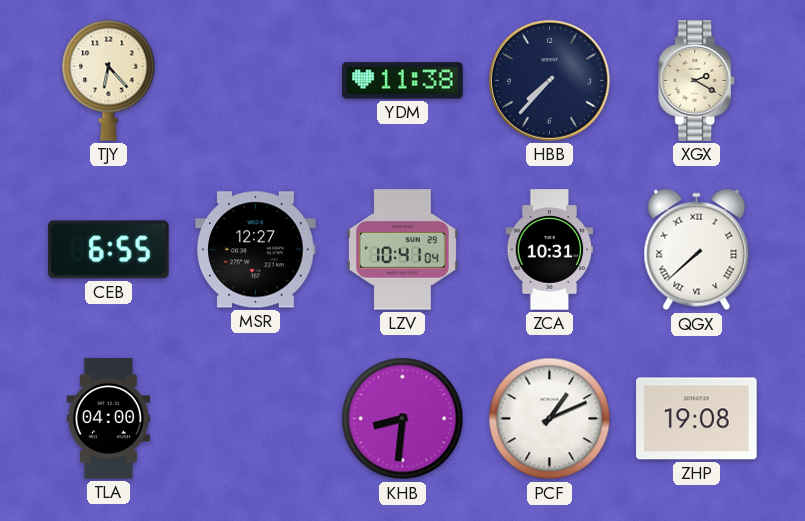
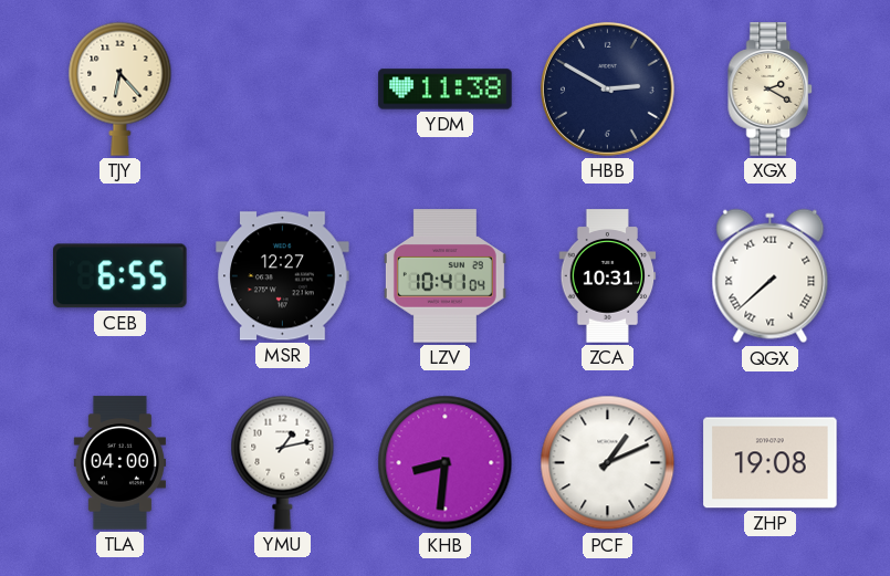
HBB: 7:37 -> 2:50 (607, 88)
YMU: none -> 1:13 (283, 462)
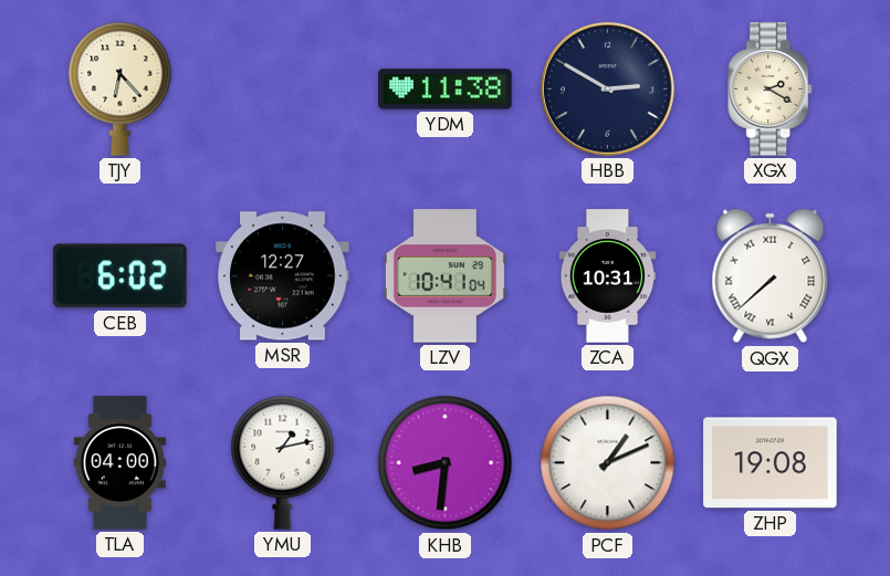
CEB: 6:55 -> 6:02 (121, 276)
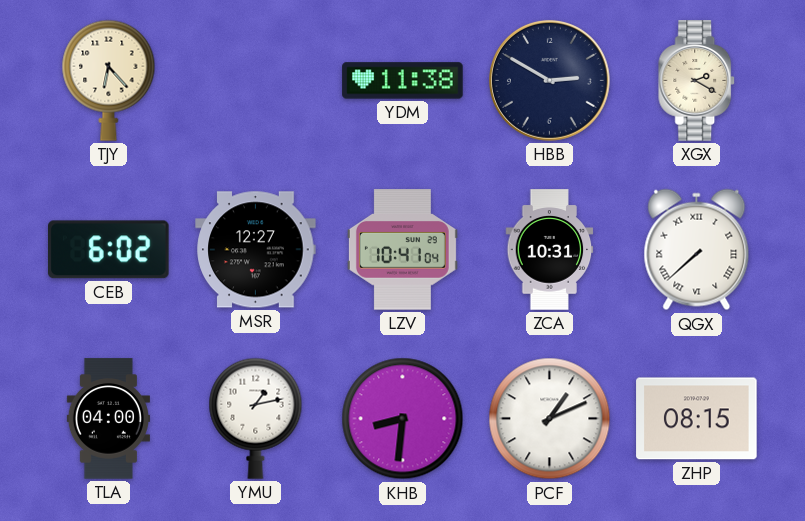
ZHP: 19:08 -> 08:15 (697, 419)
